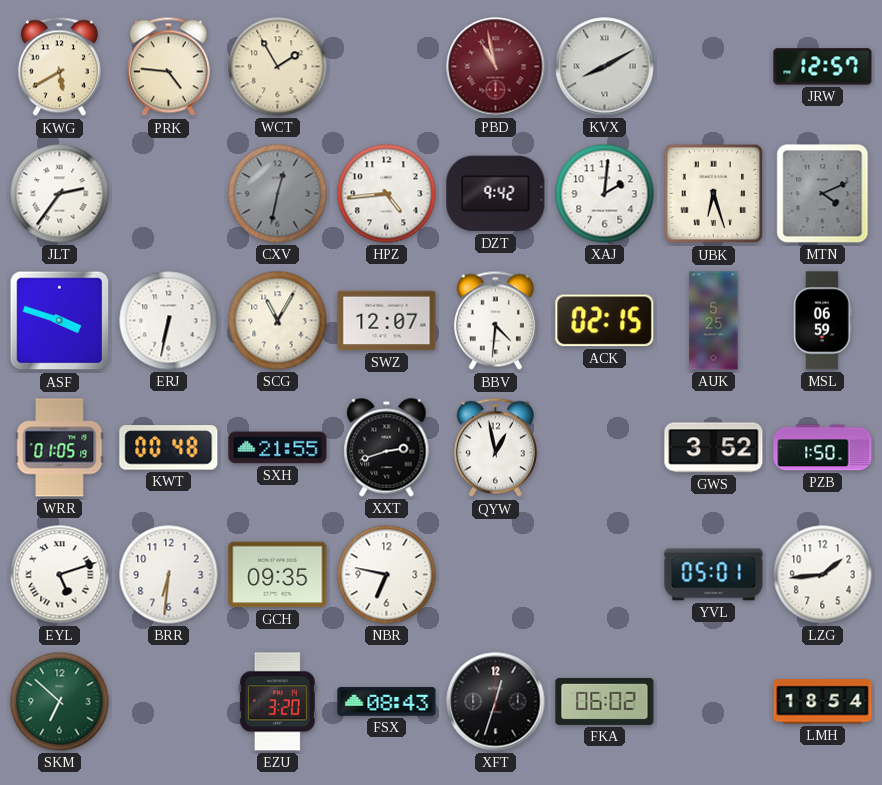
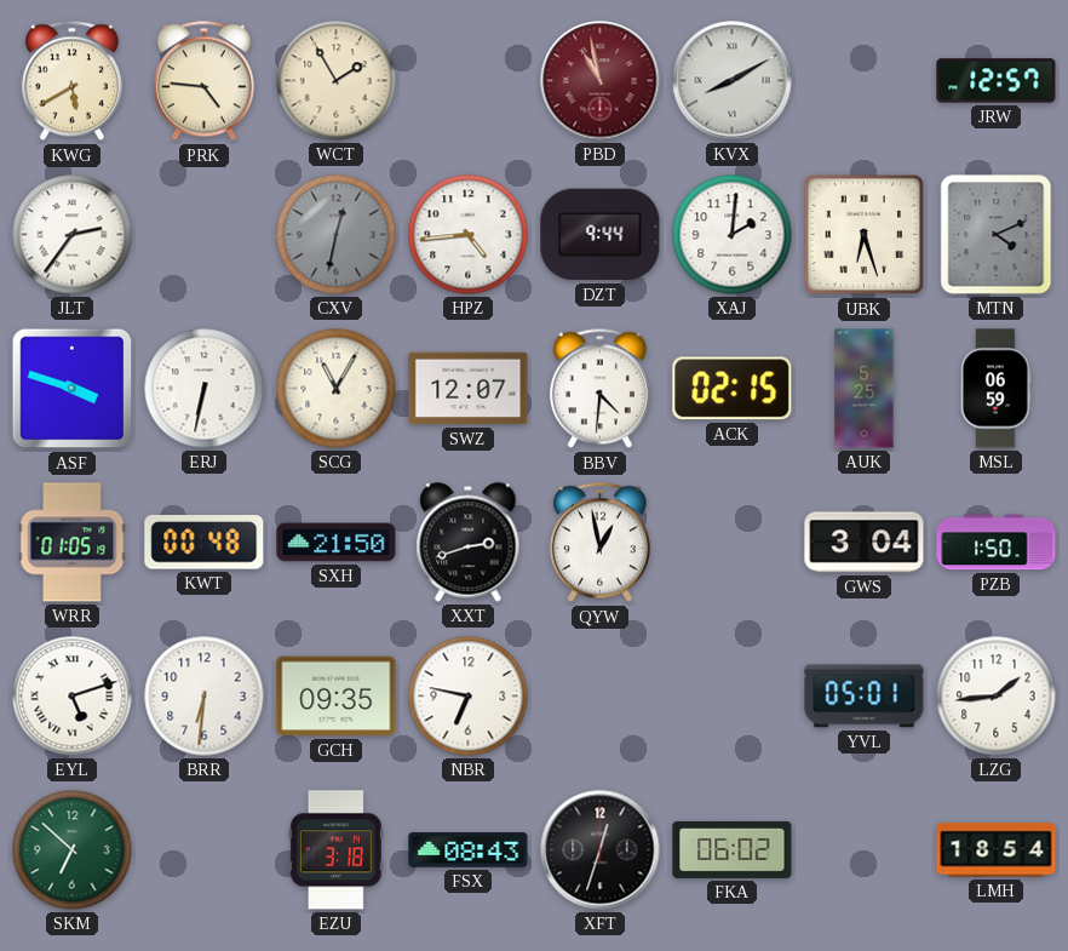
DZT: 9:42 -> 9:44 (601, 235)
SXH: 21:55 -> 21:50 (337, 543)
GWS: 3:52 -> 3:04 (865, 543)
EZU: 3:20 -> 3:18 (335, 850)
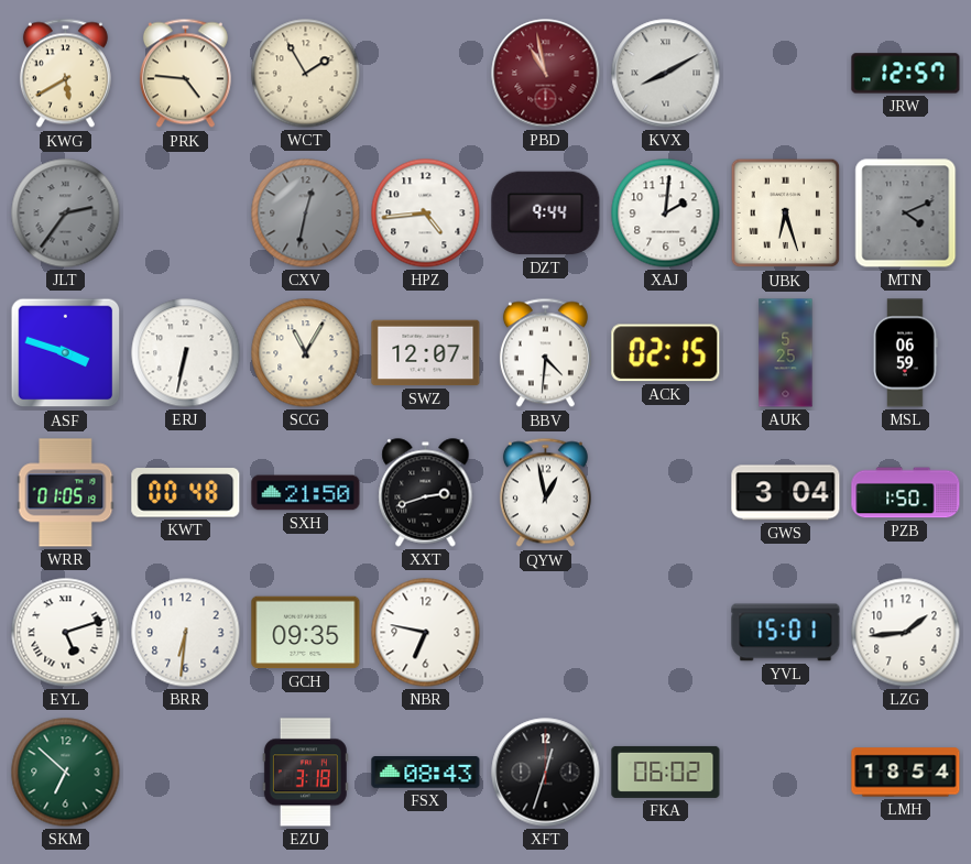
JLT dial: white -> grey (66, 214)
YVL: 05:01 -> 15:01 (786, 633)
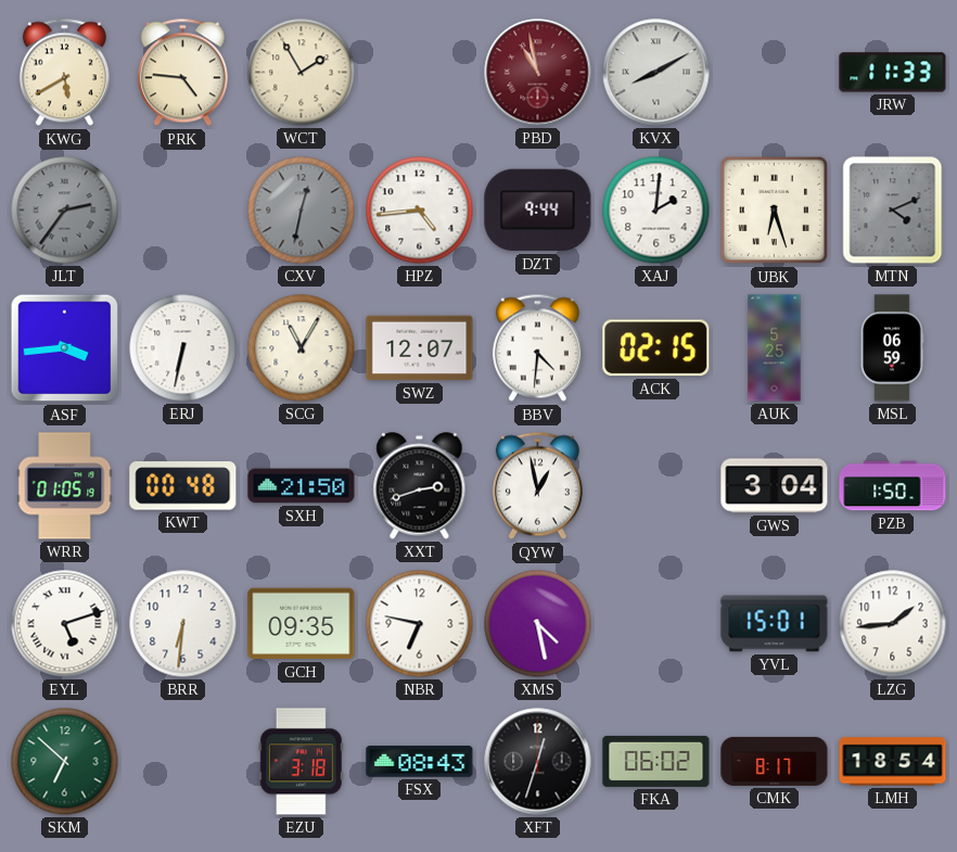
JRW: 12:57 -> 11:33 (893, 73)
ASF: 3:48 -> 3:44 (65, 348)
XMS: none -> 4:28 (538, 624)
CMK: none -> 8:17 (775, 761)
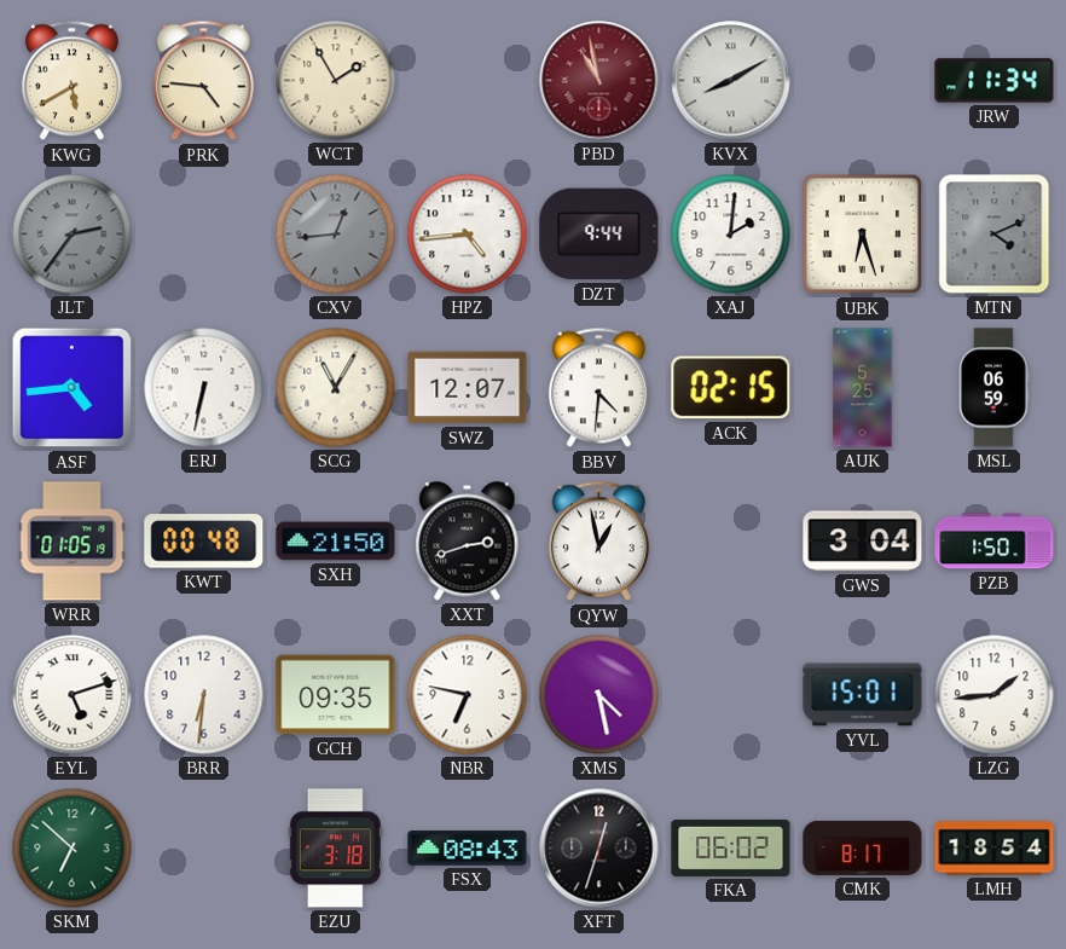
JRW: 11:33 -> 11:34 (995, 81)
CXV: 12:32 -> 12:44 (336, 235)
ASF: 3:44 -> 4:44 (73, 388)
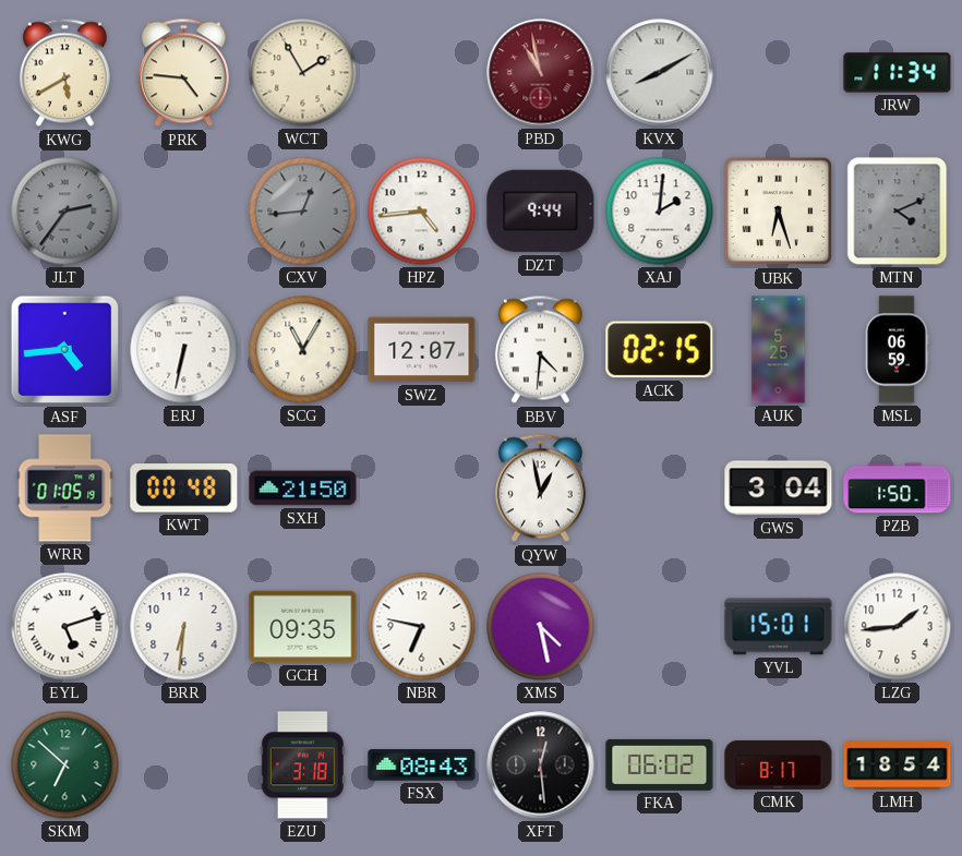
XXT: 2:42 -> none (468, 542)
XFT: 12:33 -> 12:29 (541, 765)
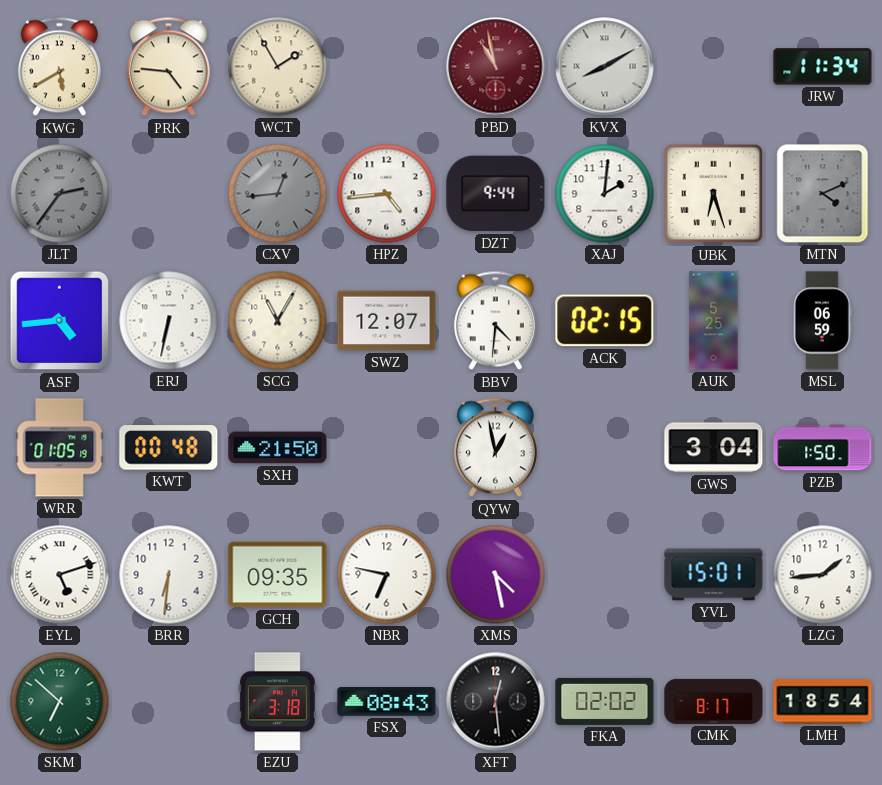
FKA: 06:02 -> 02:02 (605, 701)
